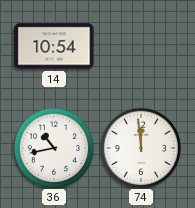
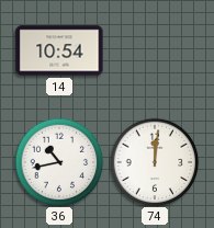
74: 11:59 -> 12:01 (155, 162)
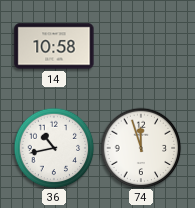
14: 10:54 -> 10:58 (54, 46)
74: 12:01 -> 11:57 (141, 148)
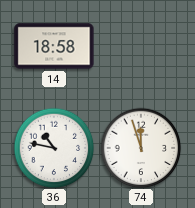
14: 10:58 -> 18:58 (54, 46)
36: 10:43 -> 10:47 (54, 148)
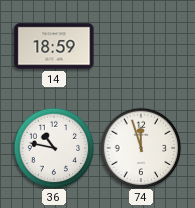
14: 18:58 -> 18:59 (54, 46)
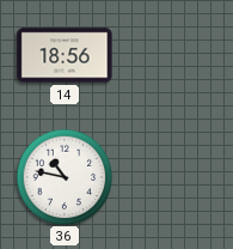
14: 18:59 -> 18:56 (65, 55)
74: 11:57 -> none (141, 148)
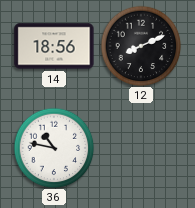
12: none -> 8:11 (141, 46)
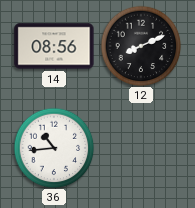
14: 18:56 -> 08:56 (54, 46)
36: 10:47 -> 10:44 (54, 148)
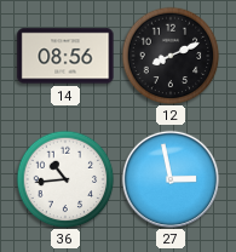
27: none -> 2:58 (169, 178)
